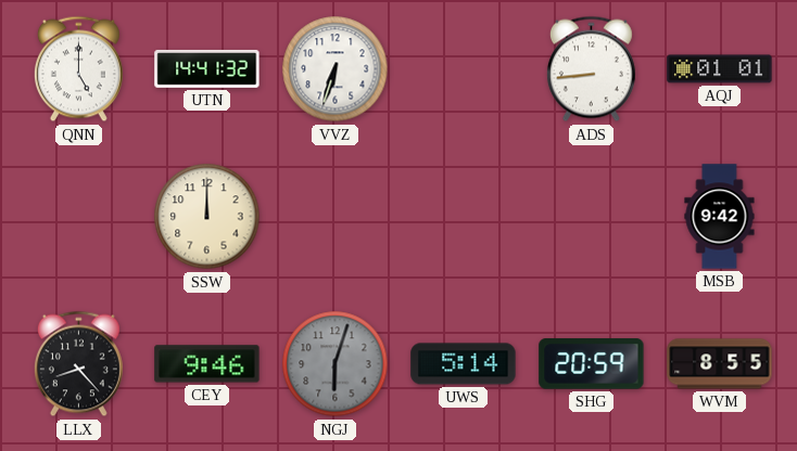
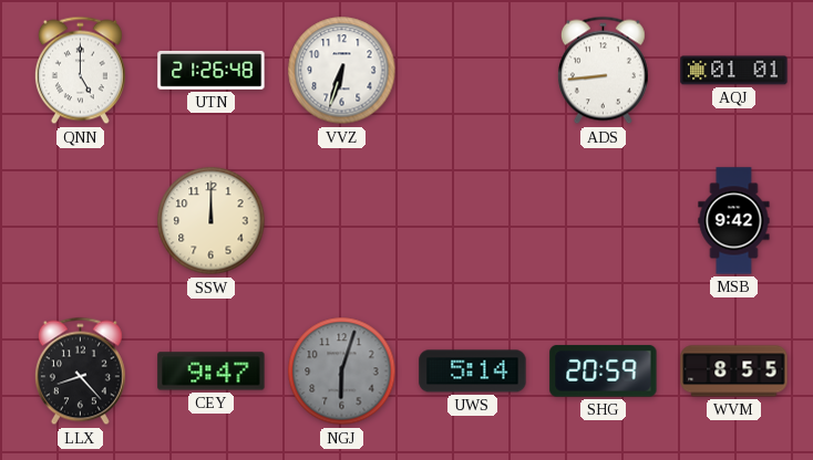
UTN: 14:41 -> 21:26 (212, 70)
CEY: 9:46 -> 9:47 (212, 372)
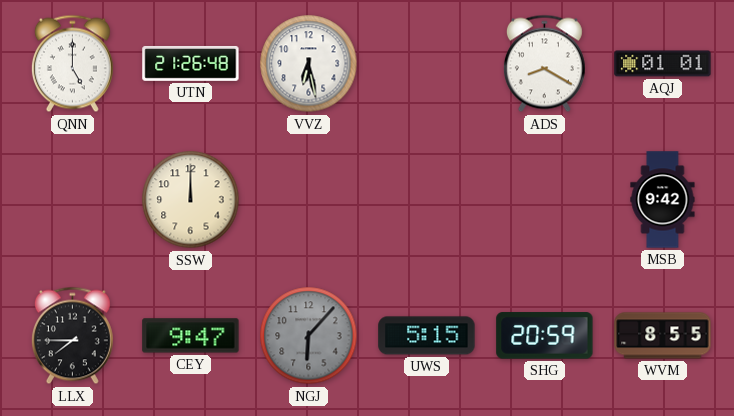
VVZ: 6:33 -> 6:28 (309, 64)
ADS: 8:44 -> 8:20 (544, 64)
LLX: 8:23 -> 7:45 (72, 336)
NGJ: 6:03 -> 6:07 (309, 336)
UWS: 5:14 -> 5:15 (427, 336)
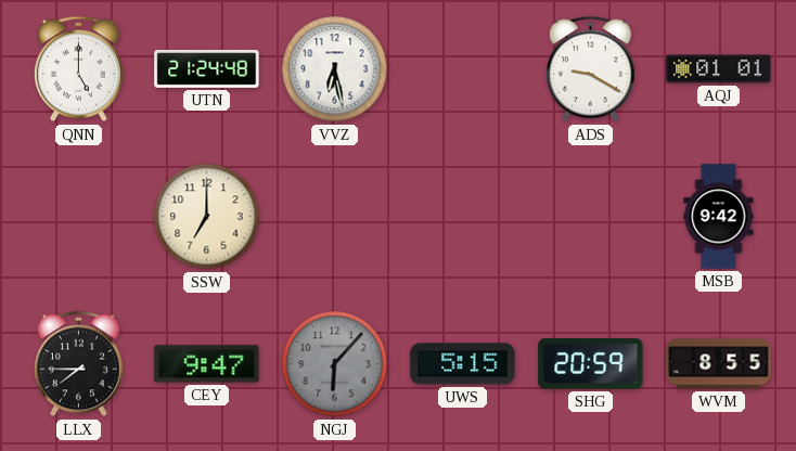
UTN: 21:26 -> 21:24 (207, 68)
ADS: 8:20 -> 9:20 (590, 69)
SSW: 12:00 -> 7:00 (207, 217)
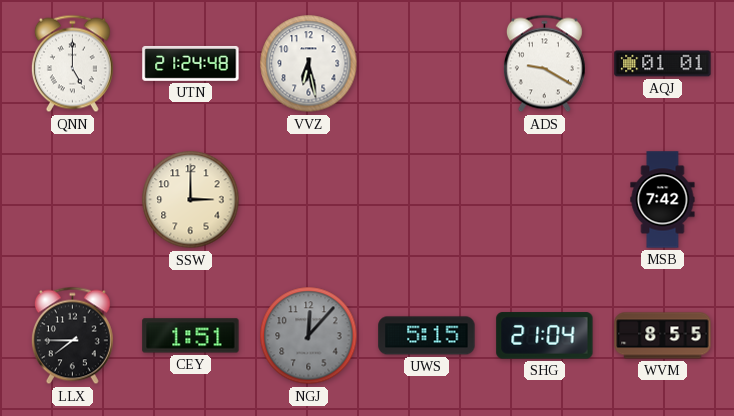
SSW: 7:00 -> 3:00 (191, 200)
MSB: 9:42 -> 7:42 (663, 200)
CEY: 9:47 -> 1:51 (191, 336)
NGJ: 6:07 -> 12:07 (309, 336)
SHG: 20:59 -> 21:04 (545, 336)
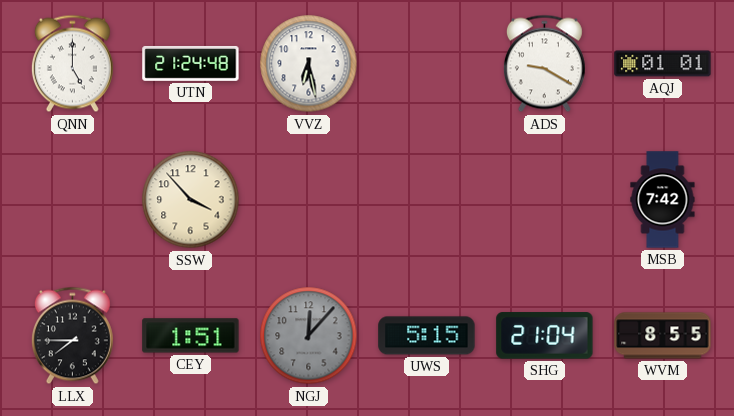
SSW: 3:00 -> 3:53 (191, 200)
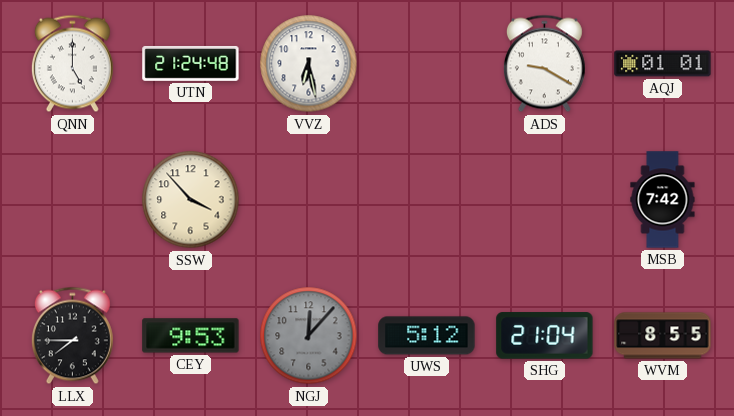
CEY: 1:51 -> 9:53 (191, 336)
UWS: 5:15 -> 5:12 (427, 336)
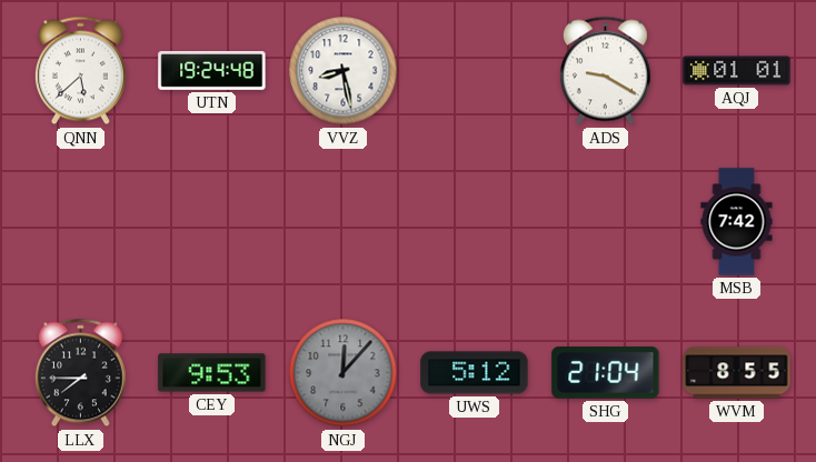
QNN: 5:00 -> 5:38 (80, 71)
UTN: 21:24 -> 19:24 (212, 70)
VVZ: 6:28 -> 8:28 (344, 71)
SSW: 3:53 -> none (191, 200)
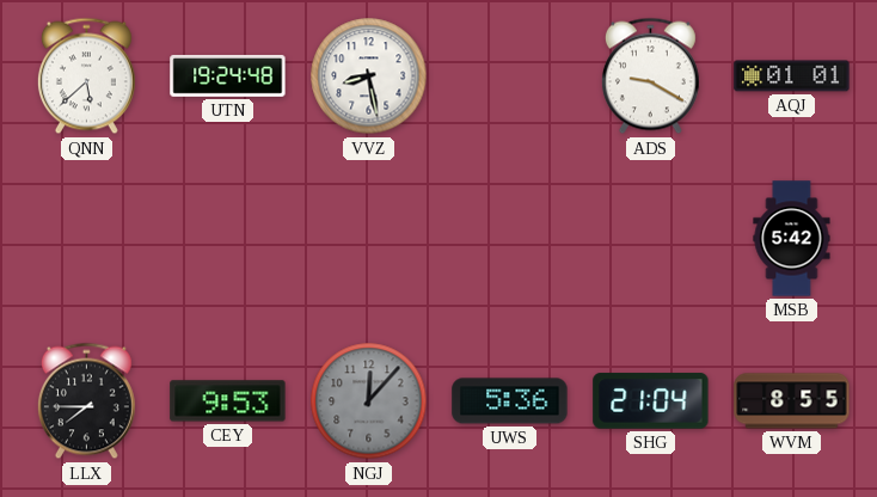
MSB: 7:42 -> 5:42 (792, 239)
UWS: 5:12 -> 5:36 (510, 401)
